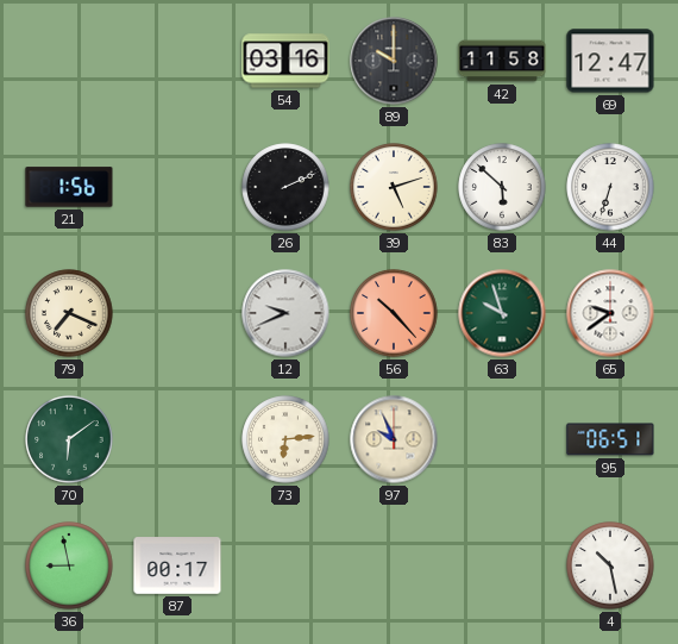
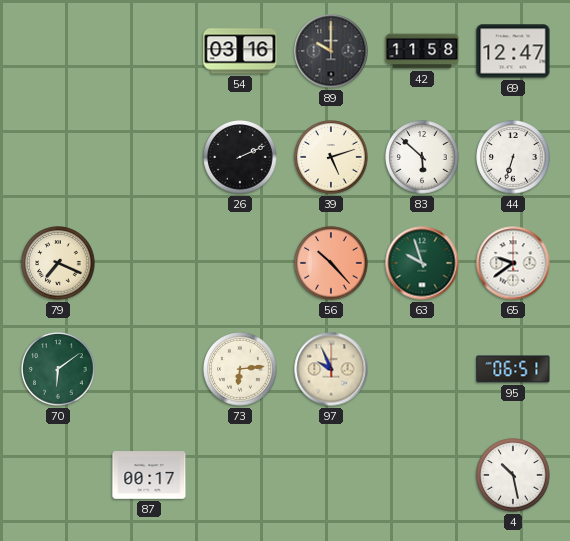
21: 1:56 -> none (69, 187)
12: 9:41 -> none (285, 313)
36: 8:58 -> none (69, 565)
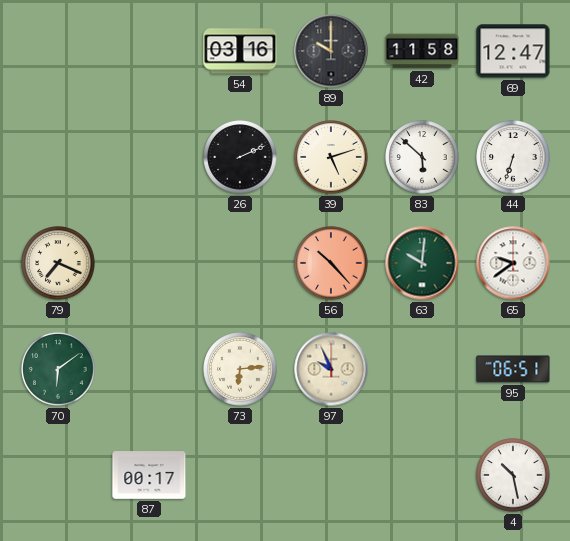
63: 9:57 -> 10:01 (422, 263)
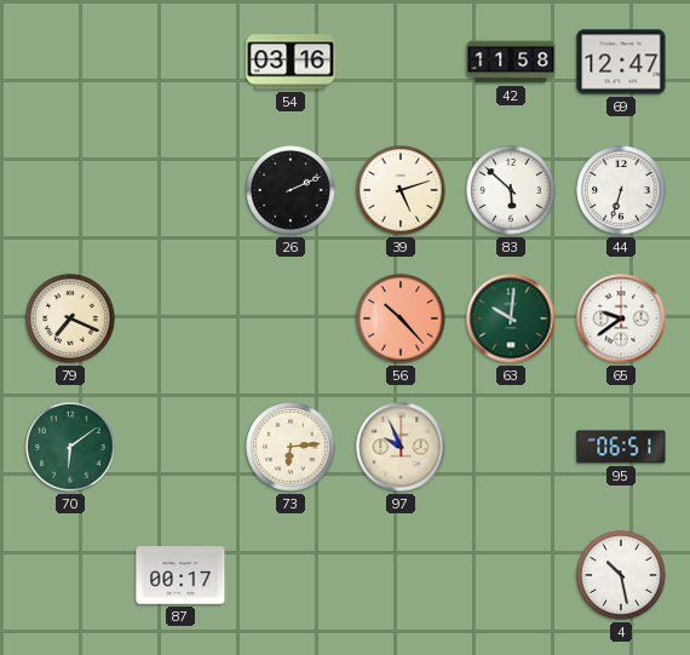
89: 10:00 -> none (331, 51)
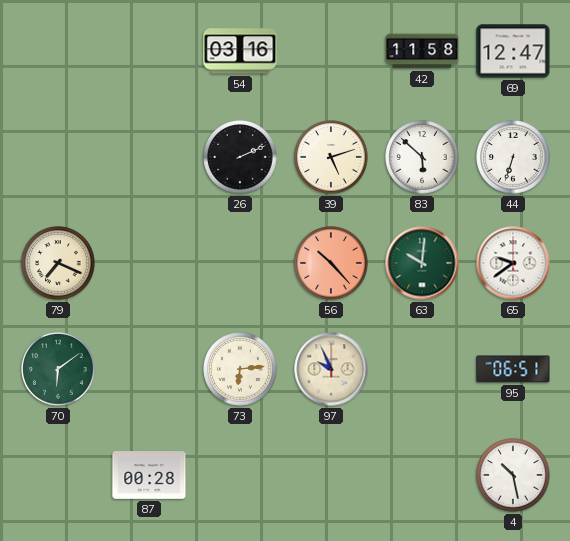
87: 00:17 -> 00:28 (149, 475)
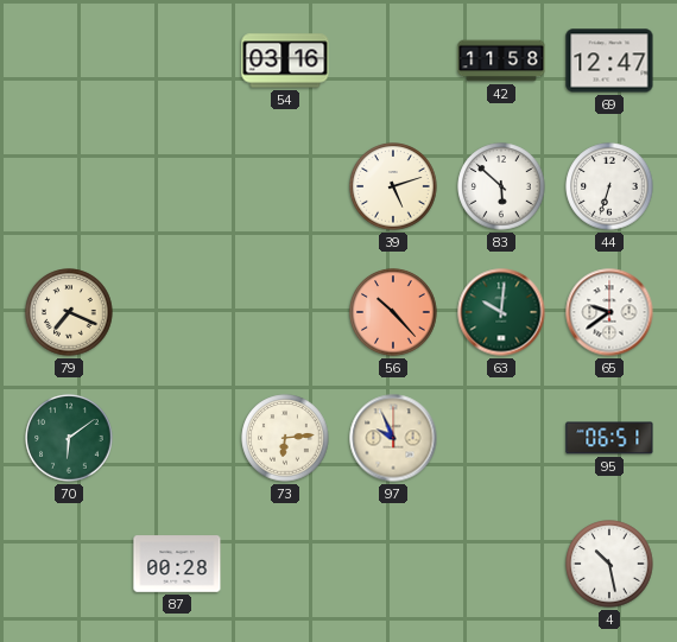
26: 2:11 -> none (240, 157)
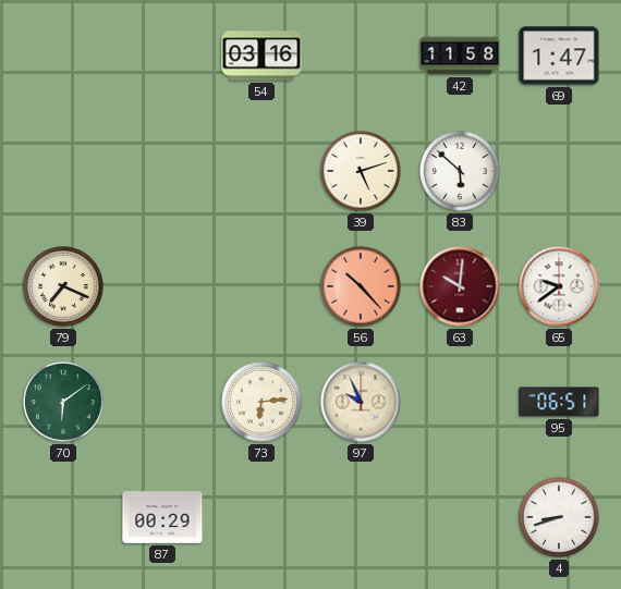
69: 12:47 -> 1:47 (559, 56)
44: 6:33 -> none (609, 186)
63 dial: green -> burgundy (460, 286)
87: 00:28 -> 00:29 (162, 517)
4: 10:28 -> 8:42 (559, 517)
